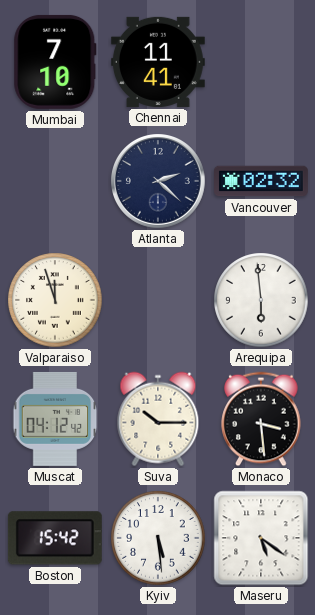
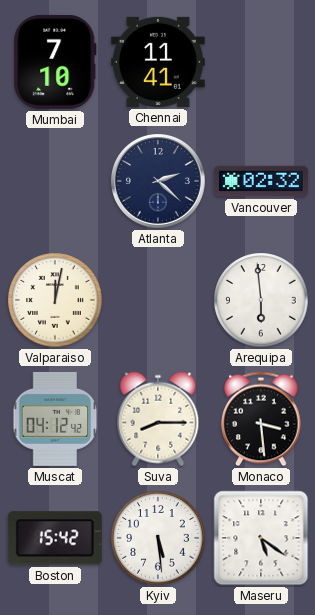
Valparaiso: 11:57 -> 12:02 (55, 300)
Suva: 10:15 -> 8:15 (158, 419)
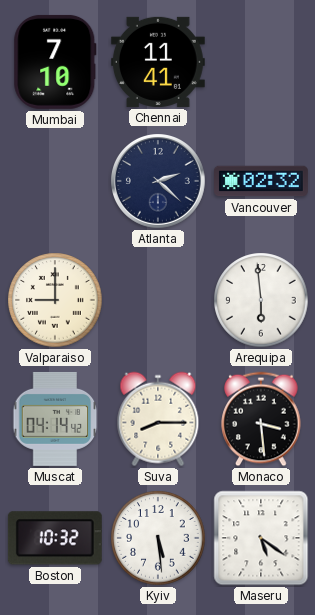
Valparaiso: 12:02 -> 9:00 (55, 300)
Muscat: 04:12 -> 04:14 (55, 419)
Boston: 15:42 -> 10:32 (55, 538)
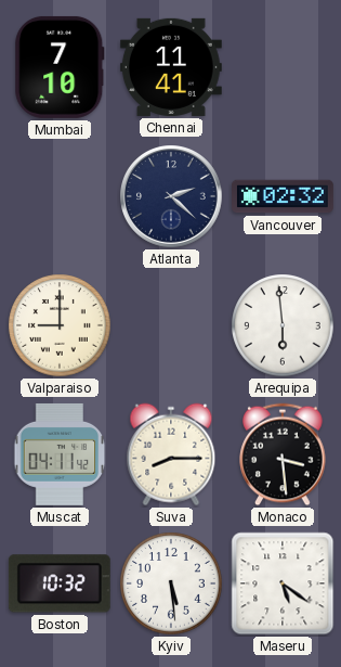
Muscat: 04:14 -> 04:11 (60, 454)
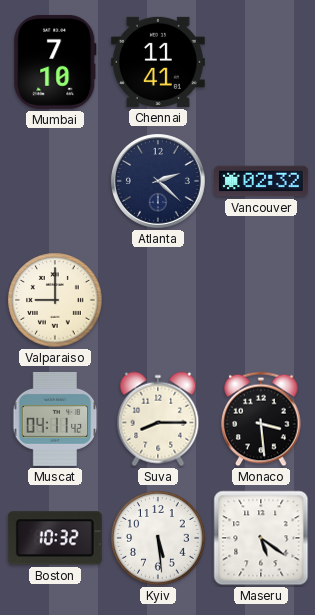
Arequipa: 5:59 -> none (283, 325)
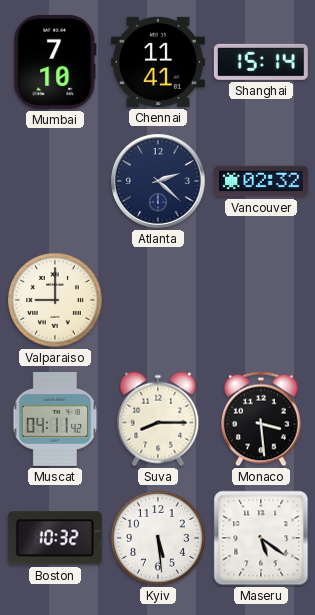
Shanghai: none -> 15:14 (261, 62)
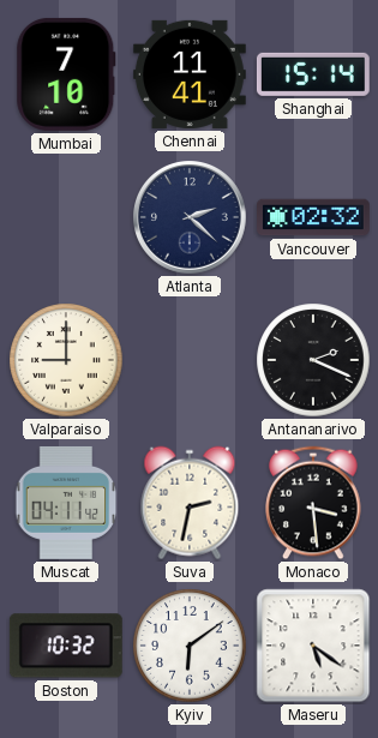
Antananarivo: none -> 2:19 (313, 360)
Suva: 8:15 -> 2:32 (190, 503)
Kyiv: 5:29 -> 6:09 (190, 646)
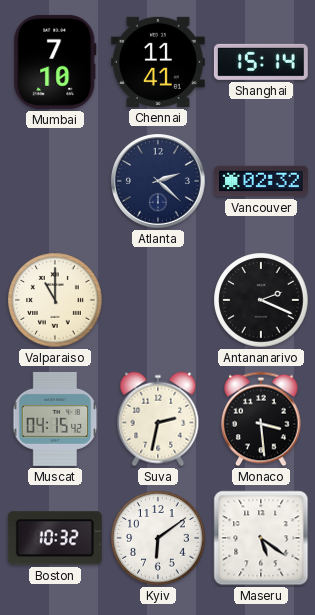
Valparaiso: 9:00 -> 11:00 (55, 300)
Muscat: 04:11 -> 04:15 (55, 419)
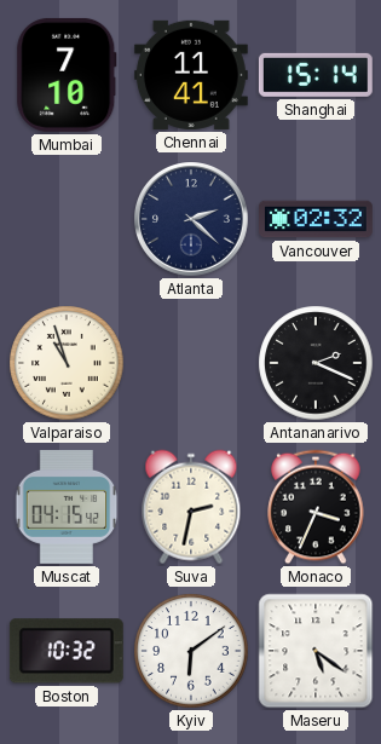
Valparaiso: 11:00 -> 10:57 (67, 363)
Monaco: 3:29 -> 3:34 (316, 507)
